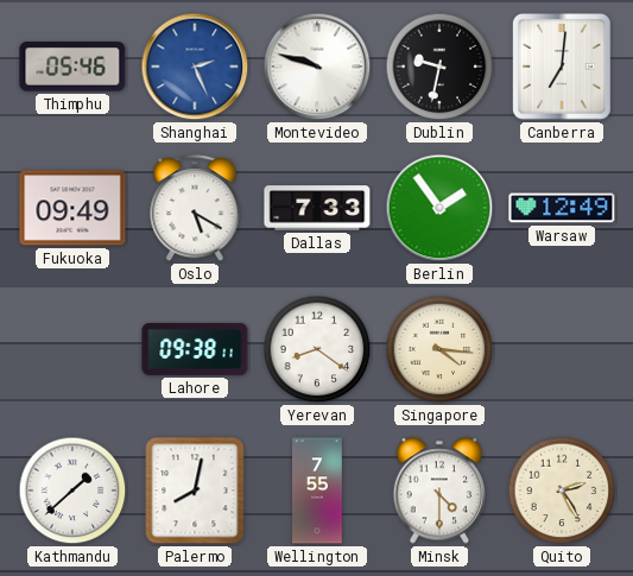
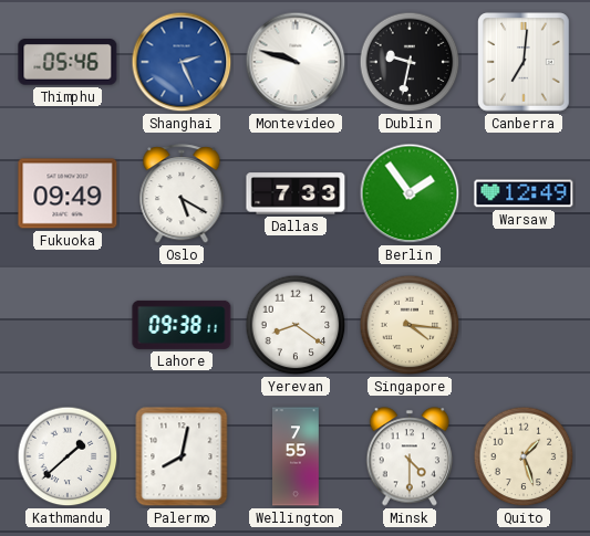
Quito: 2:25 -> 1:27 (524, 456)
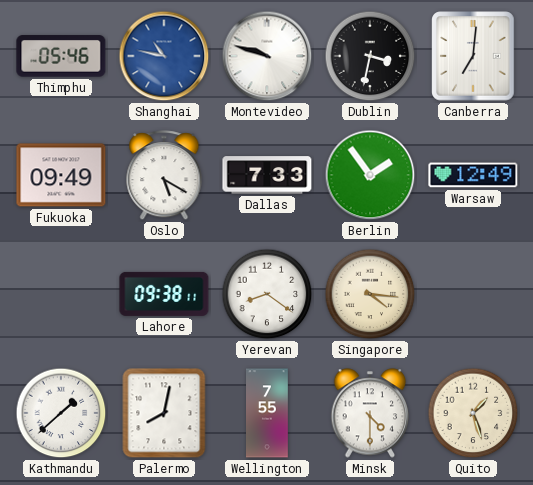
Shanghai: 2:26 -> 10:47 (164, 56)
Dublin: 9:32 -> 3:32 (370, 56)
